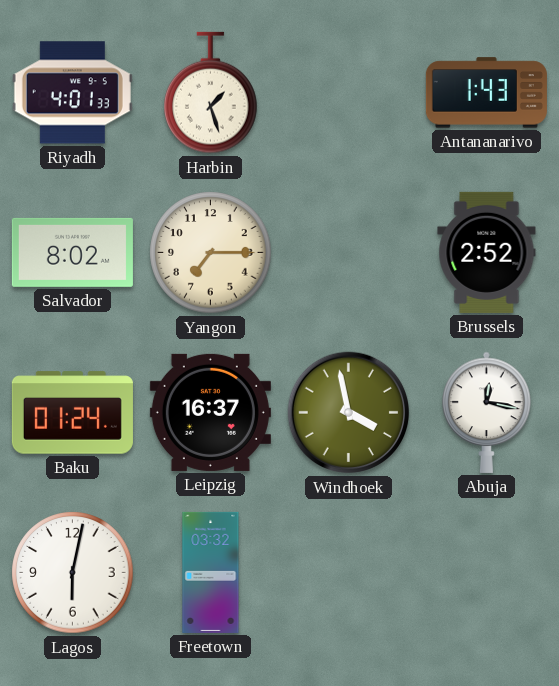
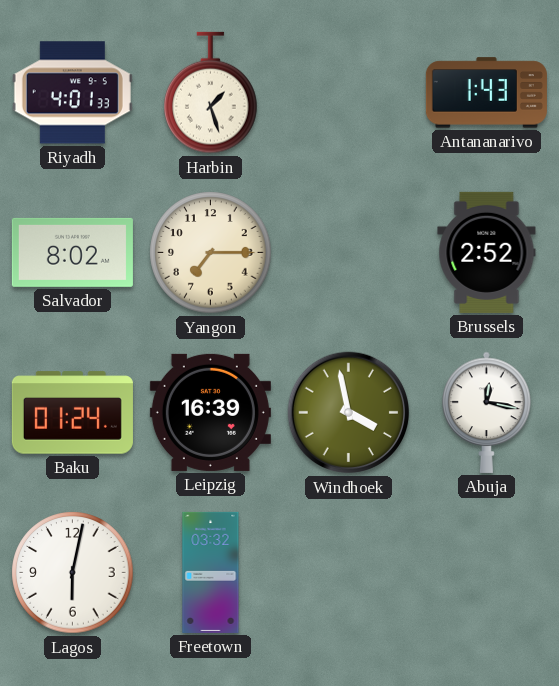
Leipzig: 16:37 -> 16:39 (210, 412)
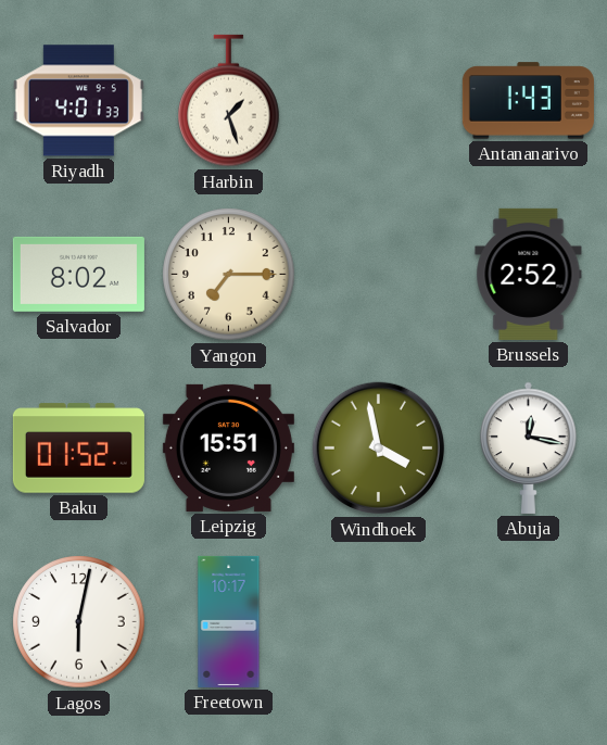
Baku: 01:24 -> 01:52 (78, 449)
Leipzig: 16:39 -> 15:51 (228, 447)
Freetown: 03:32 -> 10:17 (229, 621)
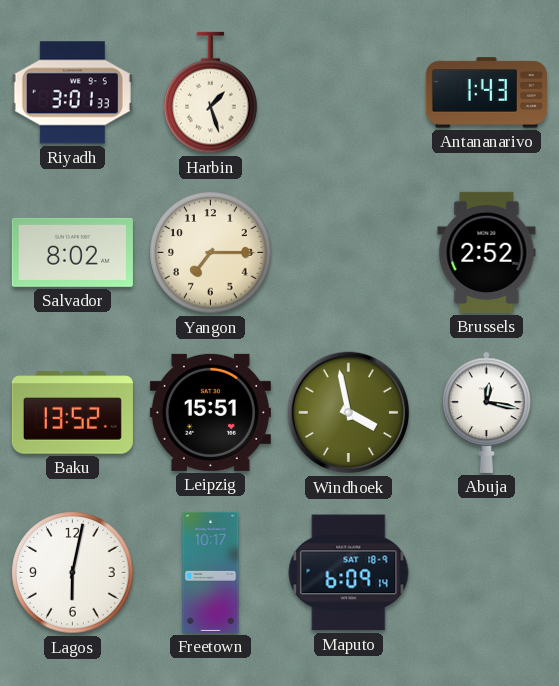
Riyadh: 4:01 -> 3:01 (72, 93)
Baku: 01:52 -> 13:52 (72, 413)
Maputo: none -> 6:09 (349, 573)
